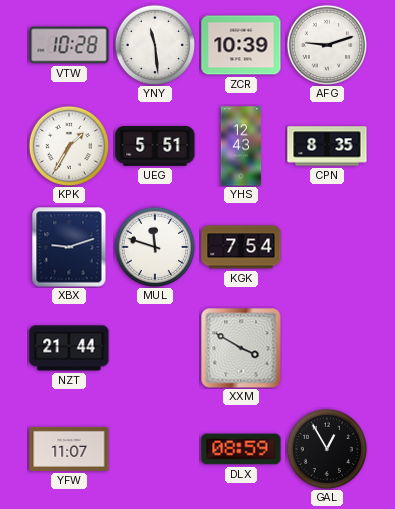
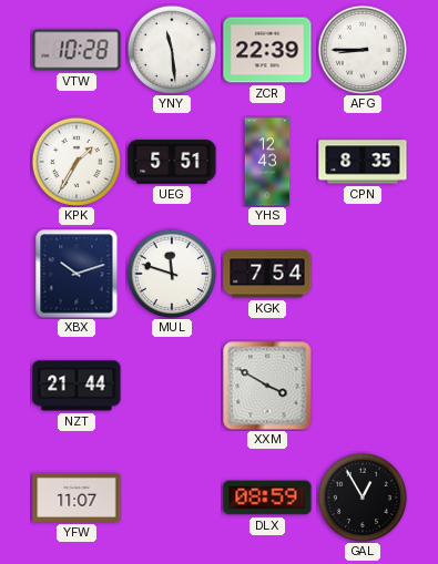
ZCR: 10:39 -> 22:39 (267, 50)
AFG: 9:12 -> 8:45 (361, 49)
XBX: 9:12 -> 10:12 (77, 274)
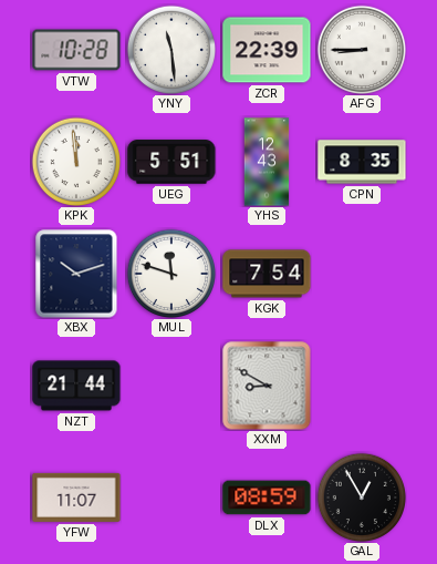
KPK: 1:35 -> 11:59 (75, 161)
XXM: 3:50 -> 8:50 (267, 386)
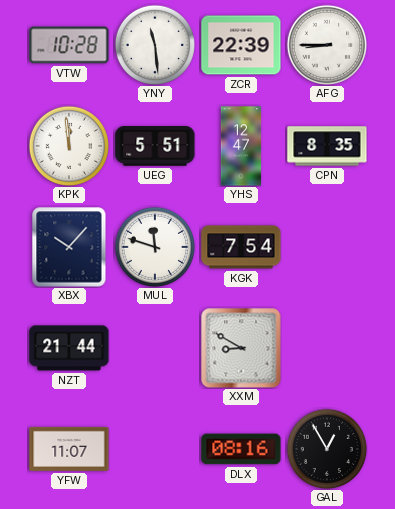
YHS: 12:43 -> 12:47 (241, 146)
XBX: 10:12 -> 10:07 (69, 247)
DLX: 08:59 -> 08:16 (241, 449)
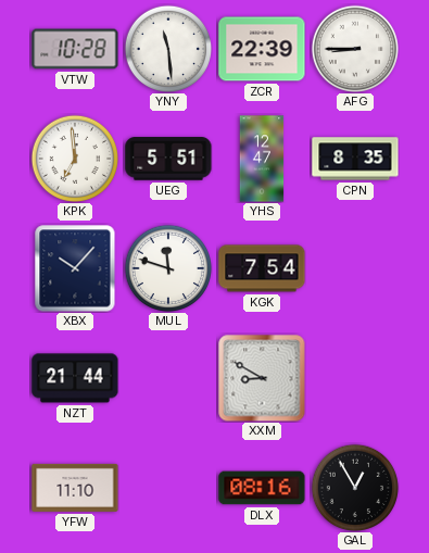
KPK: 11:59 -> 6:59 (74, 158)
YFW: 11:07 -> 11:10 (75, 488)
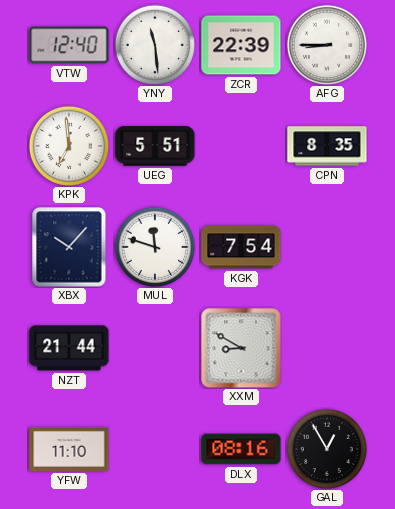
VTW: 10:28 -> 12:40 (69, 45)
YHS: 12:47 -> none (262, 159)
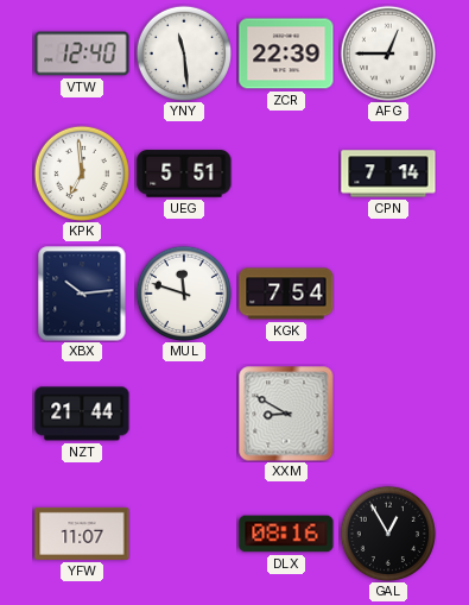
AFG: 8:45 -> 12:45 (387, 52)
CPN: 8:35 -> 7:14 (388, 174)
XBX: 10:07 -> 10:14 (82, 294)
YFW: 11:10 -> 11:07 (82, 534)
